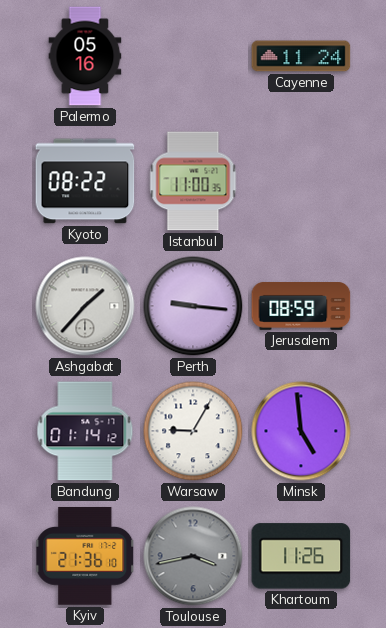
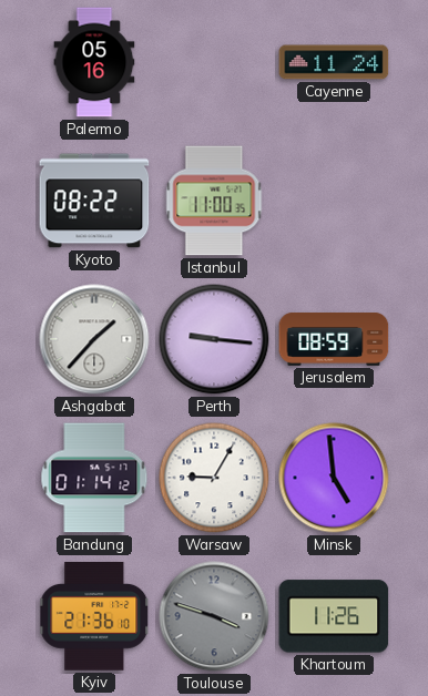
Toulouse: 3:43 -> 3:48 (214, 616)
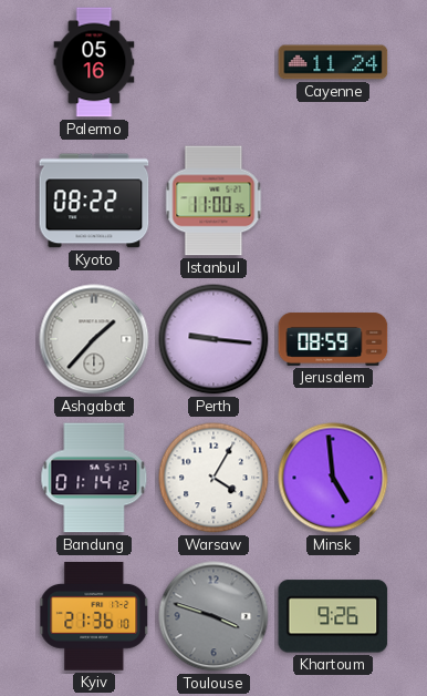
Warsaw: 9:05 -> 4:05 (213, 478)
Khartoum: 11:26 -> 9:26 (333, 616)
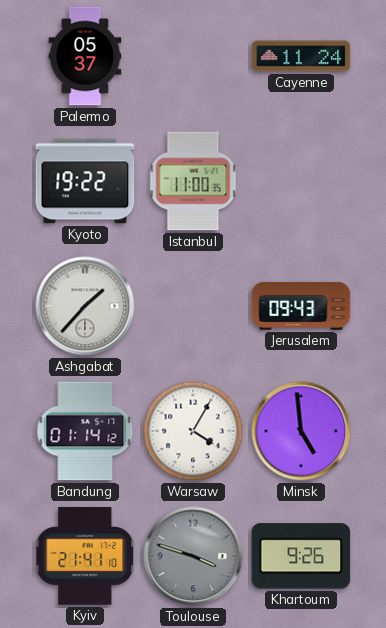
Palermo: 05:16 -> 05:37 (85, 56)
Kyoto: 08:22 -> 19:22 (85, 181)
Perth: 9:16 -> none (213, 339)
Jerusalem: 08:59 -> 09:43 (301, 307)
Kyiv: 21:36 -> 21:41 (85, 557)
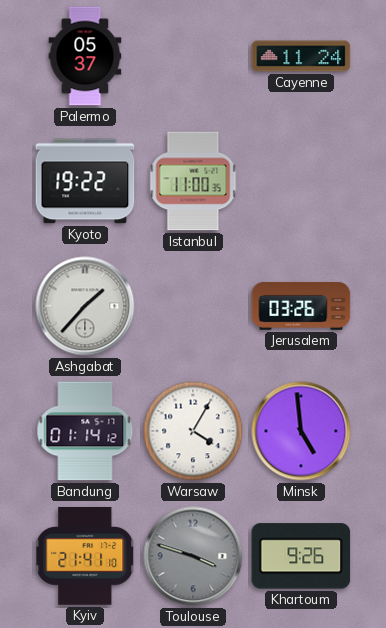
Jerusalem: 09:43 -> 03:26 (301, 307)
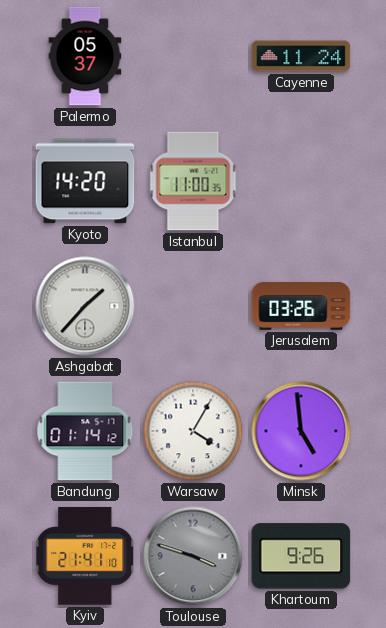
Kyoto: 19:22 -> 14:20 (85, 181)
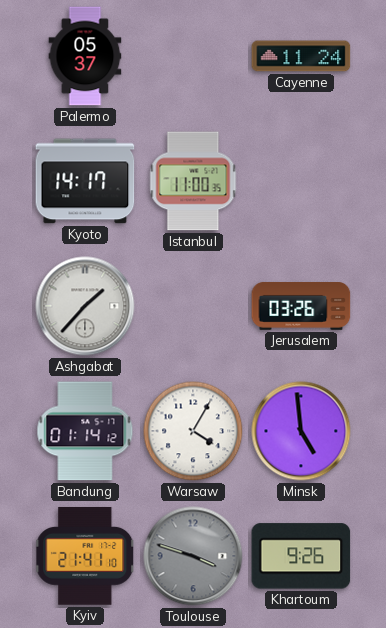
Kyoto: 14:20 -> 14:17 (85, 181)
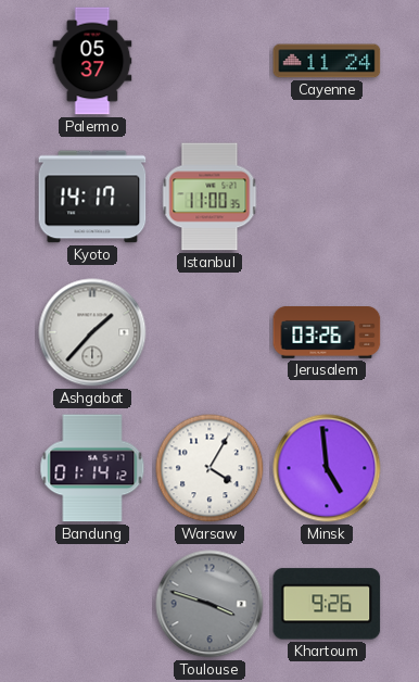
Kyiv: 21:41 -> none (85, 557)
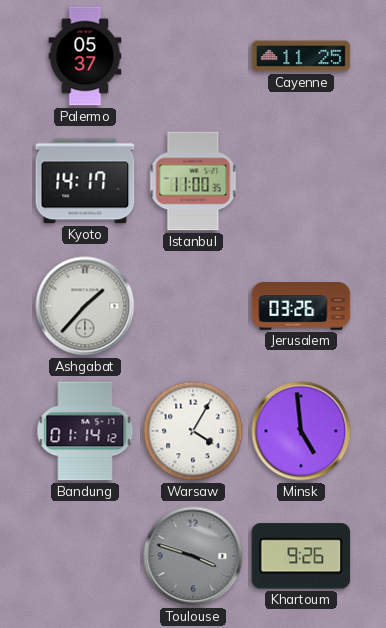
Cayenne: 11:24 -> 11:25 (301, 56)
